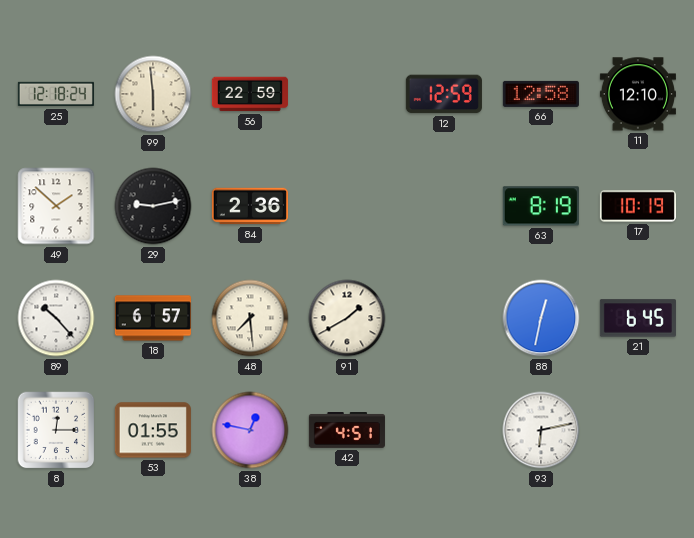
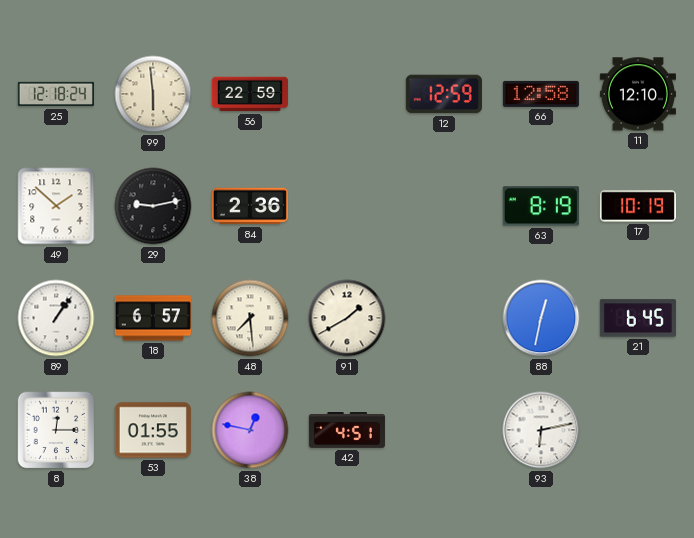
89: 10:23 -> 1:06 (56, 318)
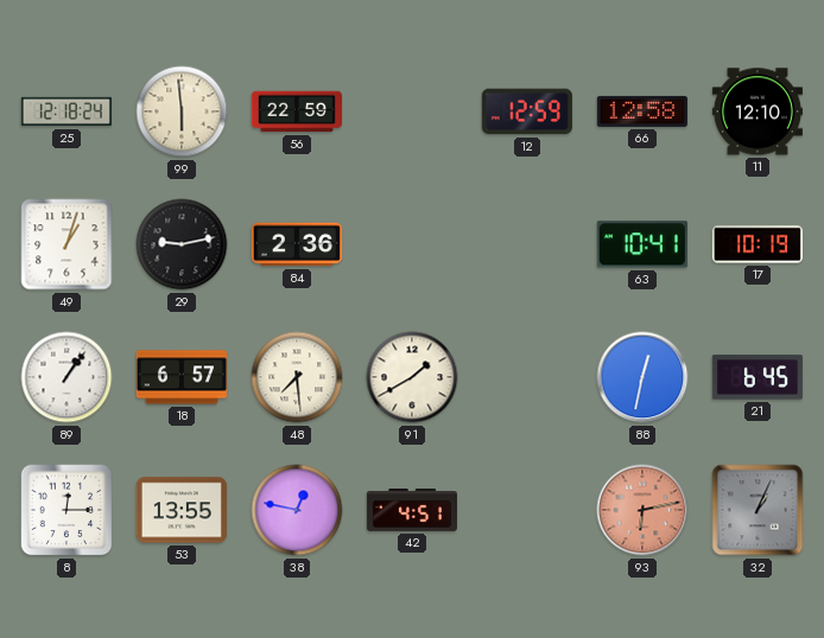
49: 1:52 -> 1:03 (66, 244)
63: 8:19 -> 10:41 (642, 244)
53: 01:55 -> 13:55 (182, 510)
93 dial: white -> salmon (642, 510)
32: none -> 1:04 (758, 510)
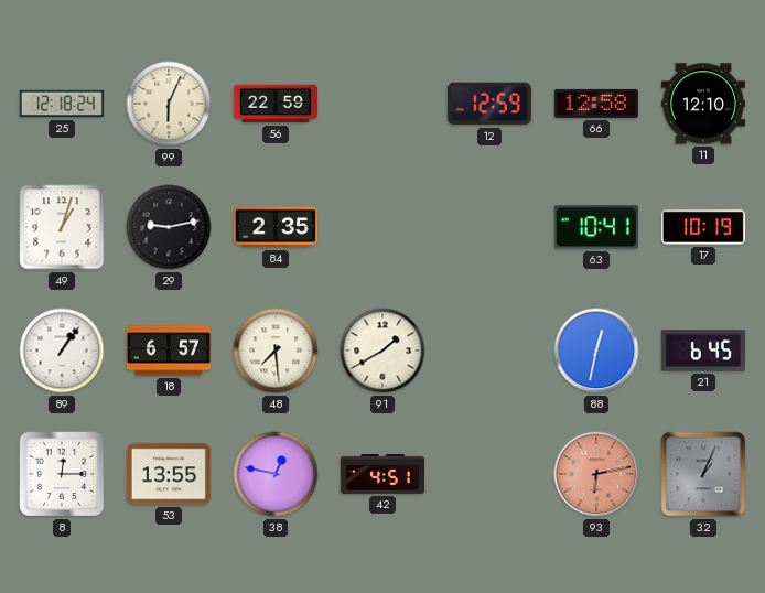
99: 5:59 -> 6:04 (169, 104)
84: 2:36 -> 2:35 (276, 227)
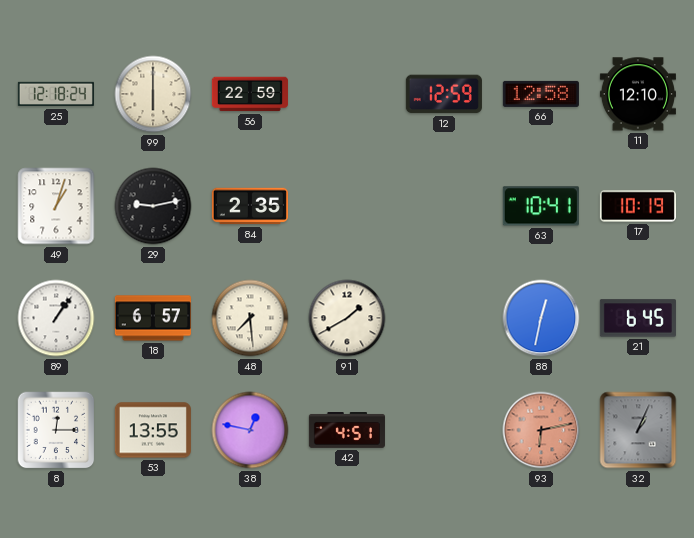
99: 6:04 -> 6:00 (153, 94)
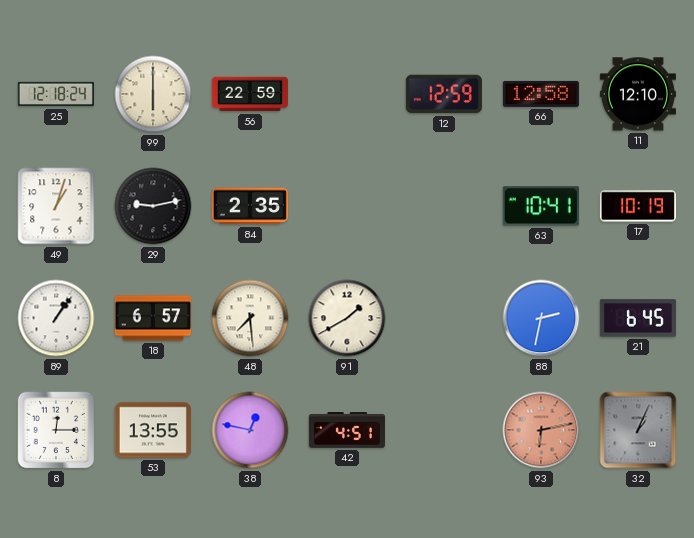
88: 12:32 -> 2:32 (541, 318)
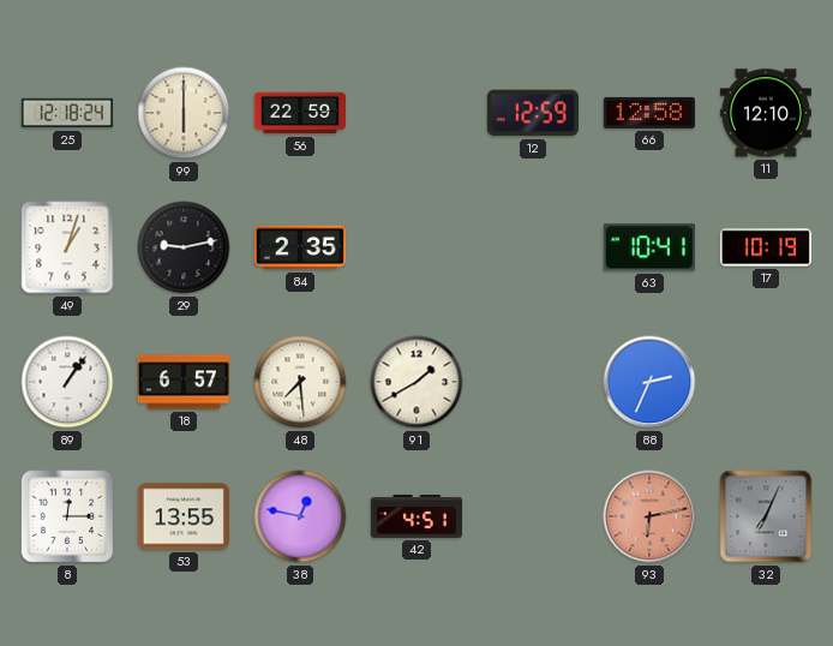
88: 2:32 -> 2:34 (649, 382)
21: 6:45 -> none (638, 318)
32: 1:04 -> 7:04 (766, 516)
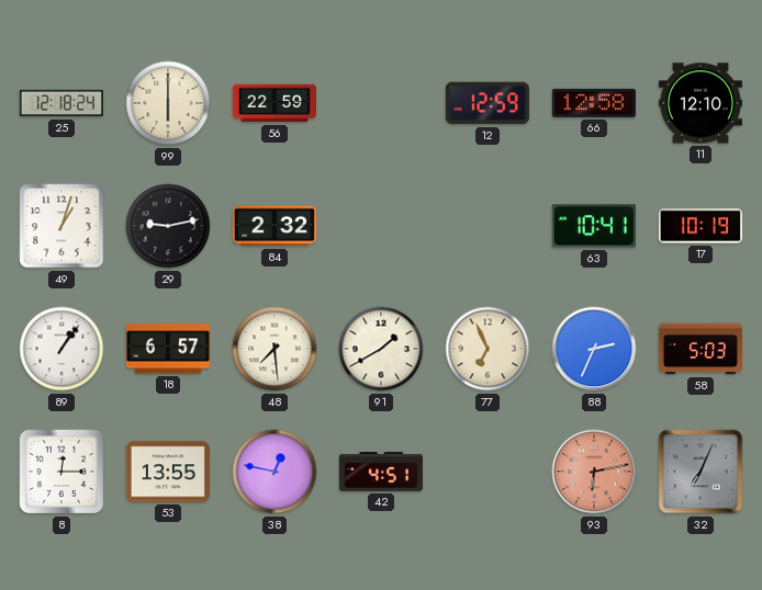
84: 2:35 -> 2:32 (274, 226)
77: none -> 6:56 (488, 349)
58: none -> 5:03 (701, 349)
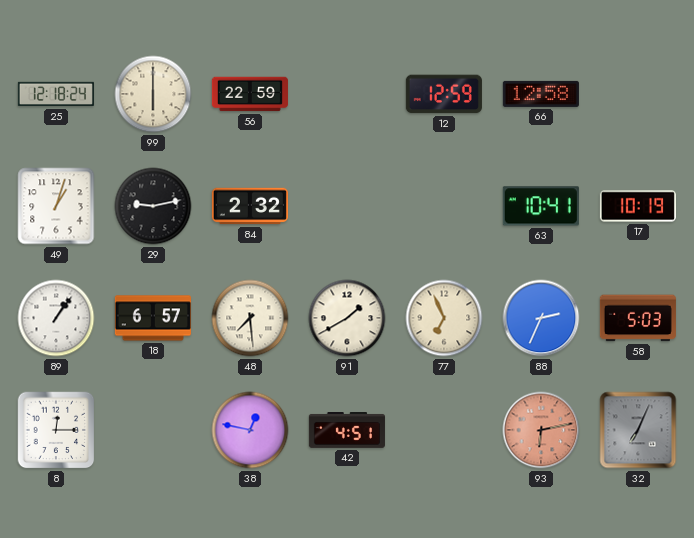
11: 12:10 -> none (701, 103)
53: 13:55 -> none (168, 472)
